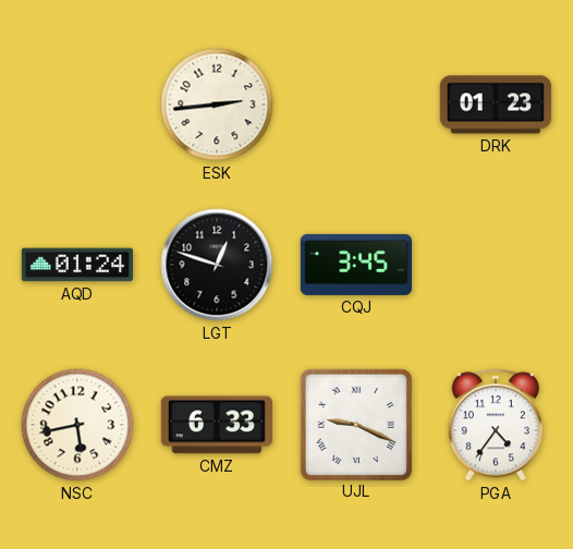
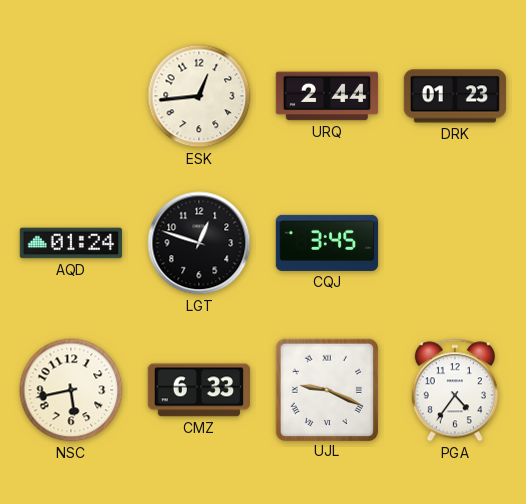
ESK: 2:44 -> 12:44 (199, 96)
URQ: none -> 2:44 (327, 96)
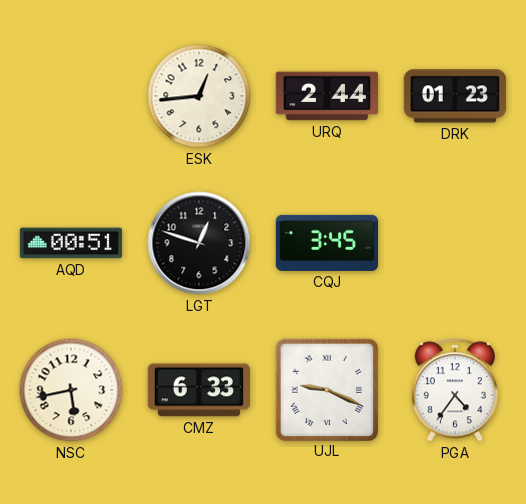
AQD: 01:24 -> 00:51 (71, 243)
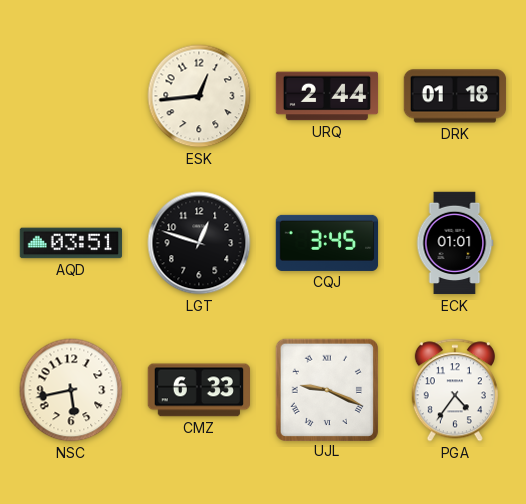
DRK: 01:23 -> 01:18 (455, 96)
AQD: 00:51 -> 03:51 (71, 243)
ECK: none -> 01:01 (455, 243)
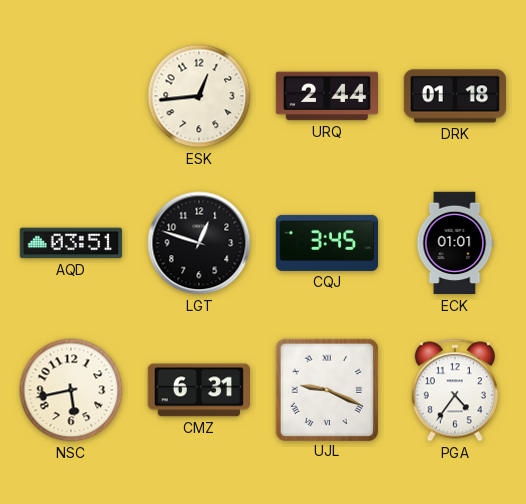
CMZ: 6:33 -> 6:31 (198, 390)
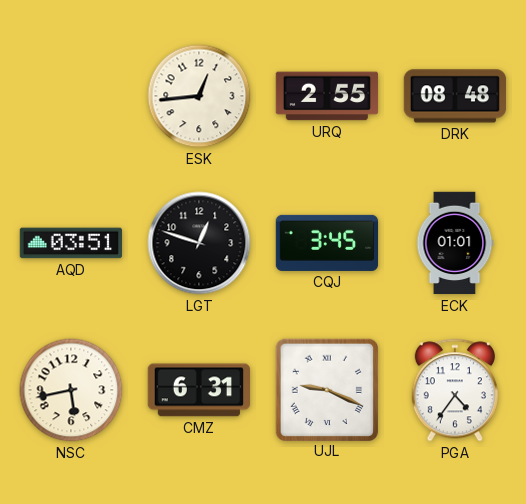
URQ: 2:44 -> 2:55 (327, 96)
DRK: 01:18 -> 08:48 (455, 96)
